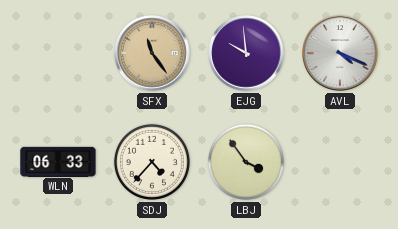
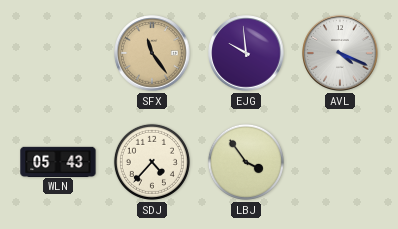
WLN: 06:33 -> 05:43 (58, 161)
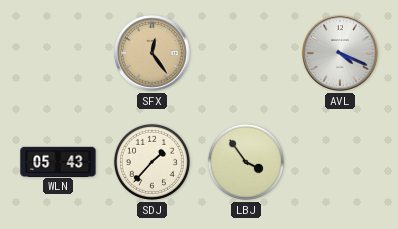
SFX: 11:24 -> 12:24 (152, 53)
EJG: 9:59 -> none (246, 53)
SDJ: 4:37 -> 1:37 (152, 162)
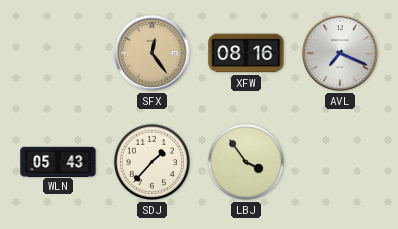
XFW: none -> 08:16 (246, 53)
AVL: 4:19 -> 7:19 (340, 53)
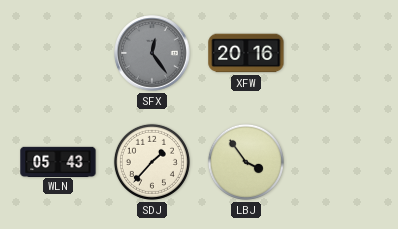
SFX dial: champagne -> grey (152, 53)
XFW: 08:16 -> 20:16 (246, 53)
AVL: 7:19 -> none (340, 53)
